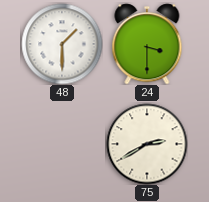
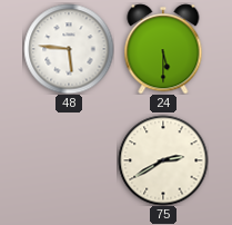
48: 1:30 -> 5:46 (69, 49)
24: 3:30 -> 5:30 (163, 49)
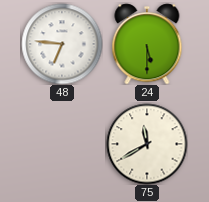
48: 5:46 -> 6:46 (62, 44)
75: 2:40 -> 11:40 (147, 144)
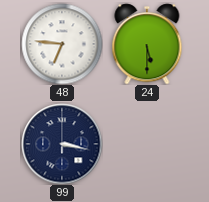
99: none -> 3:17 (62, 144)
75: 11:40 -> none (147, 144)
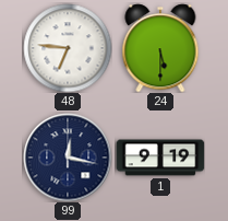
99: 3:17 -> 12:17 (68, 158)
1: none -> 9:19 (160, 158)
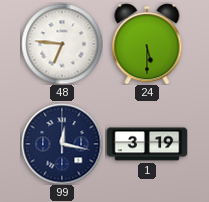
1: 9:19 -> 3:19 (147, 144)
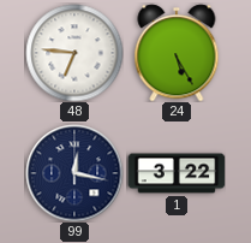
24: 5:30 -> 5:25 (177, 53)
1: 3:19 -> 3:22 (177, 173)
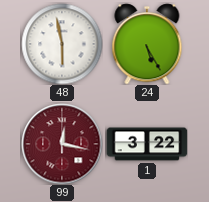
48: 6:46 -> 5:58 (62, 44)
99 dial: navy -> burgundy (62, 144)
